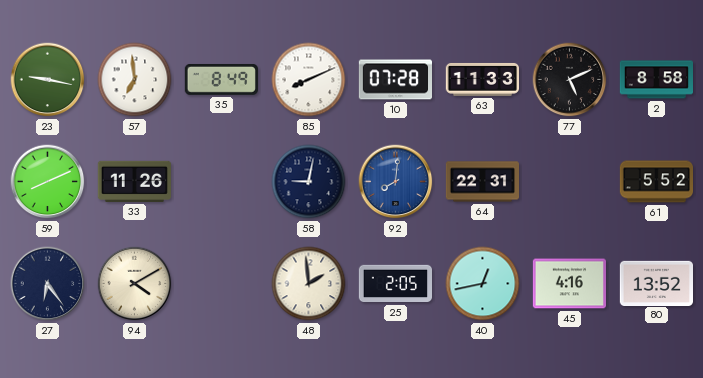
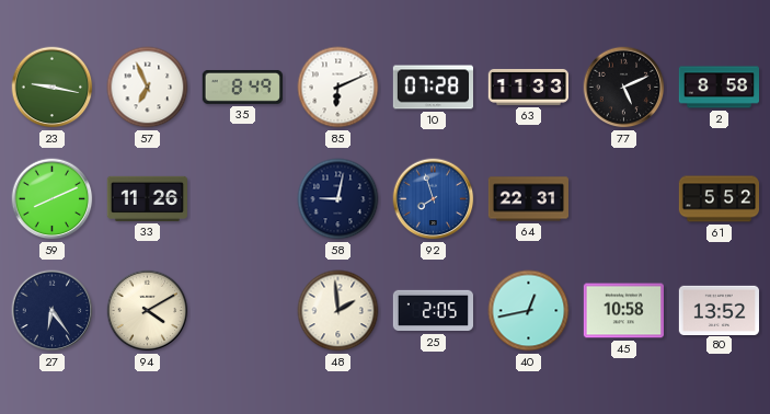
57: 6:59 -> 6:56 (148, 88)
85: 8:11 -> 6:11 (338, 88)
92: 8:01 -> 7:57 (434, 199)
45: 4:16 -> 10:58 (623, 311)
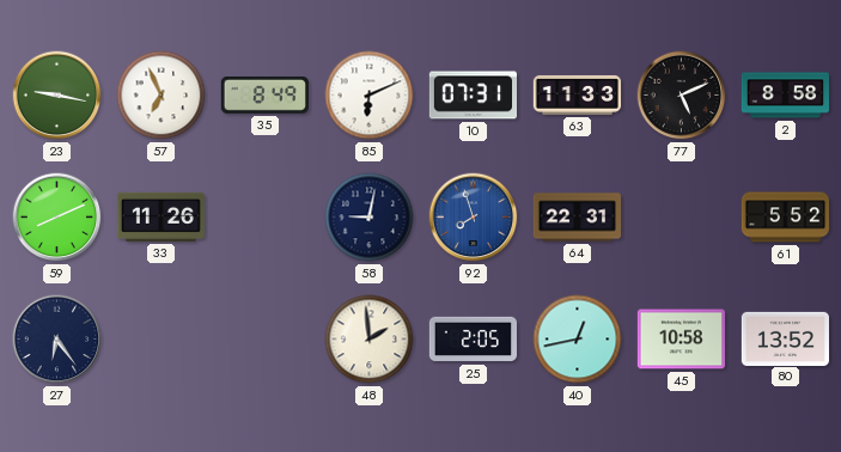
10: 07:28 -> 07:31 (473, 96)
94: 4:10 -> none (148, 311)
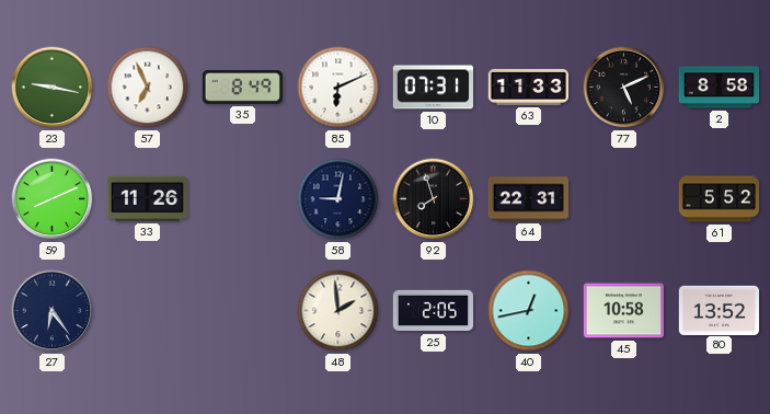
92 dial: blue -> black (434, 199)
